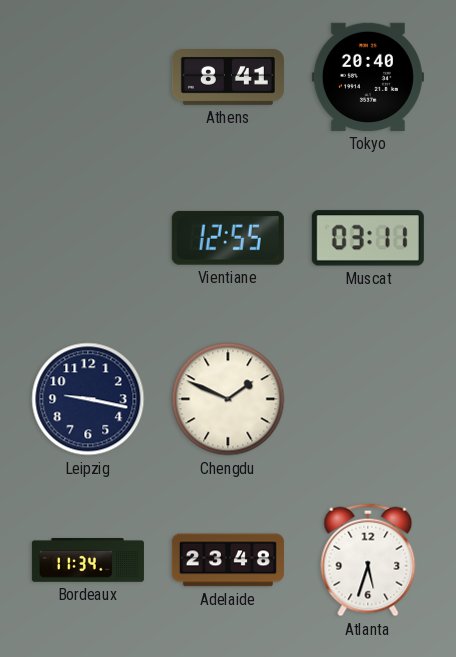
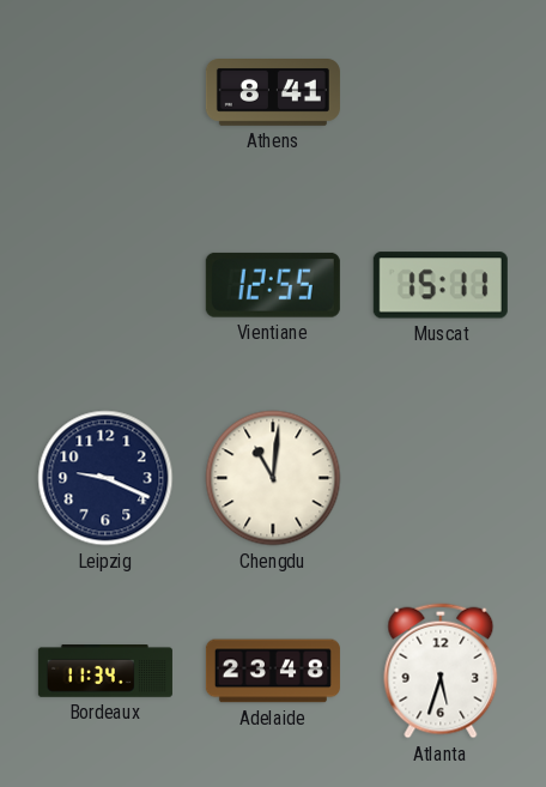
Tokyo: 20:40 -> none (368, 77)
Muscat: 03:11 -> 15:11 (441, 285)
Leipzig: 9:17 -> 9:19 (105, 478)
Chengdu: 1:49 -> 11:01 (273, 478)
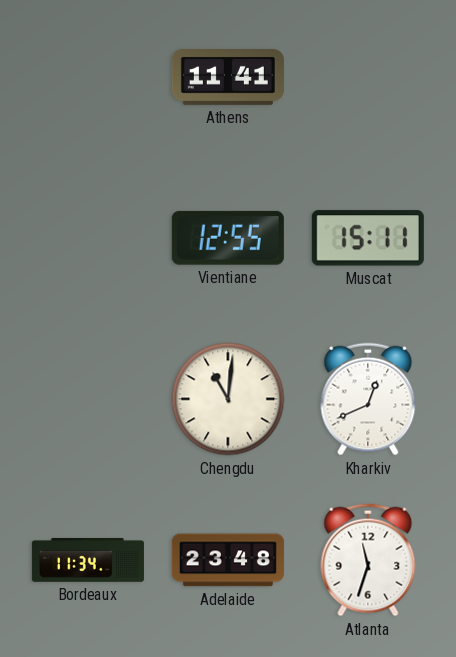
Athens: 8:41 -> 11:41 (228, 78)
Leipzig: 9:19 -> none (105, 478)
Kharkiv: none -> 12:41 (368, 399)
Atlanta: 5:33 -> 11:33 (368, 560)
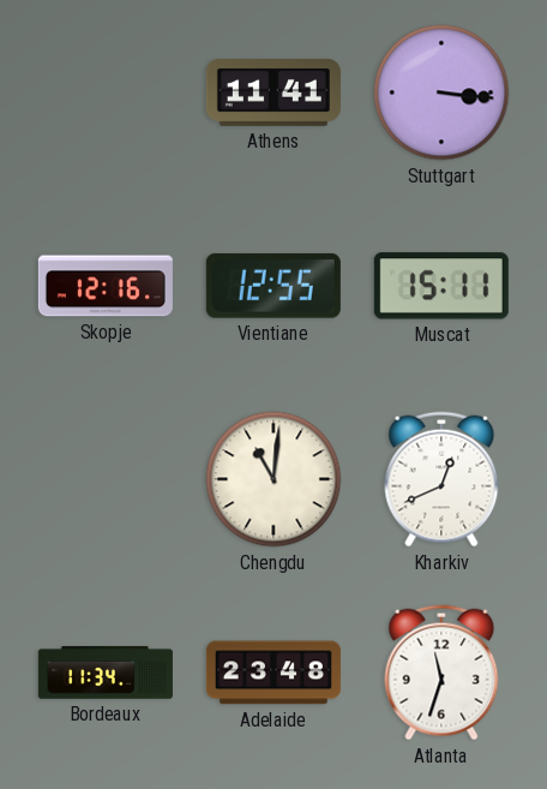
Stuttgart: none -> 3:16 (441, 92)
Skopje: none -> 12:16 (106, 286)
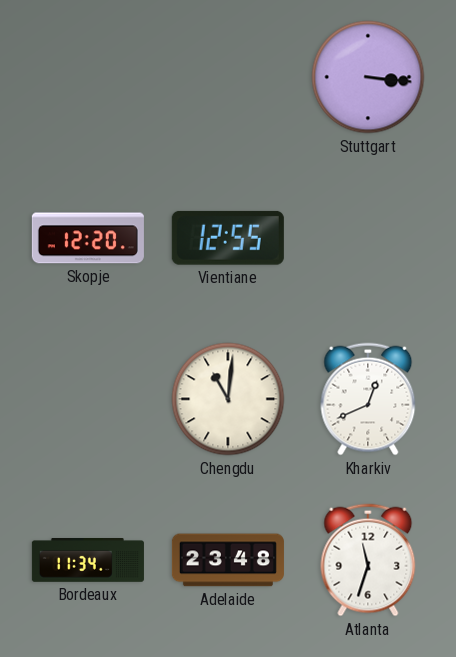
Athens: 11:41 -> none (273, 94)
Skopje: 12:16 -> 12:20 (88, 238)
Muscat: 15:11 -> none (441, 286)
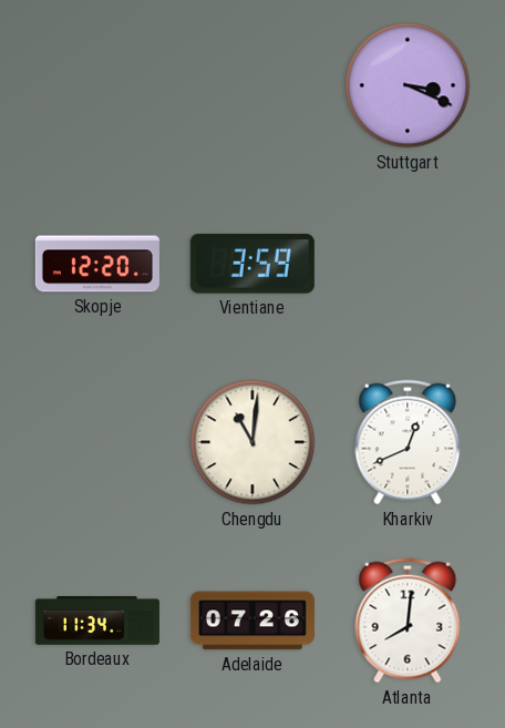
Stuttgart: 3:16 -> 3:19 (408, 85)
Vientiane: 12:55 -> 3:59 (252, 264)
Adelaide: 23:48 -> 07:26 (252, 621)
Atlanta: 11:33 -> 8:01 (408, 621)
